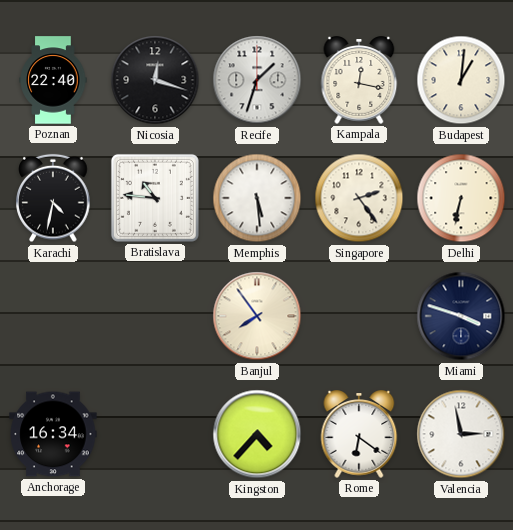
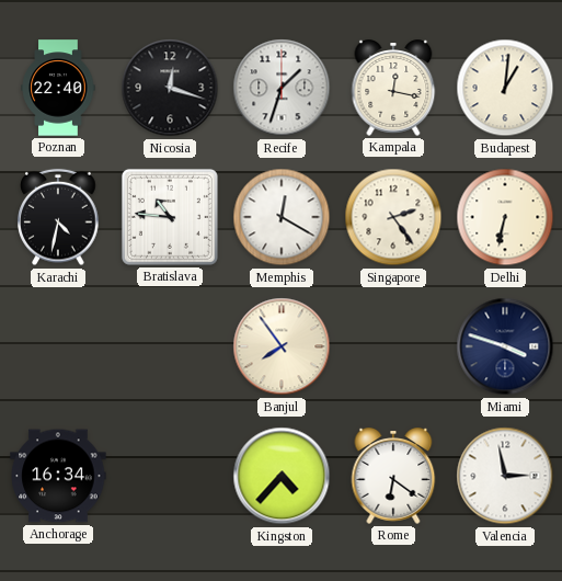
Memphis: 5:29 -> 12:20 (282, 217)
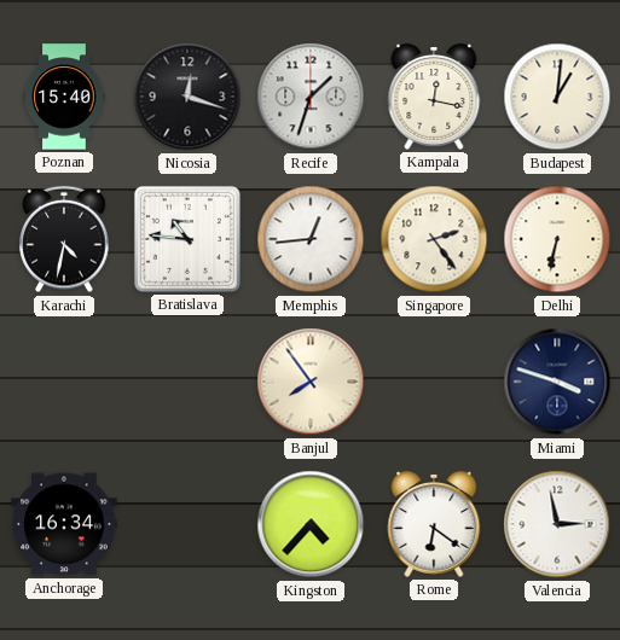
Poznan: 22:40 -> 15:40 (64, 97)
Memphis: 12:20 -> 12:44 (311, 239)
